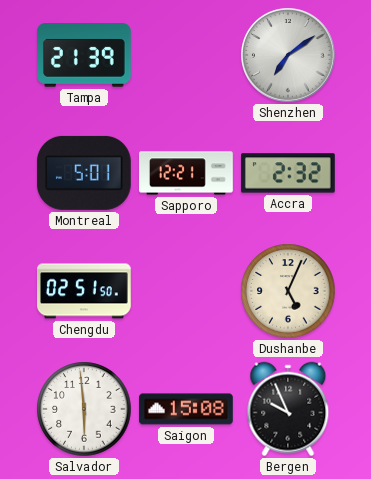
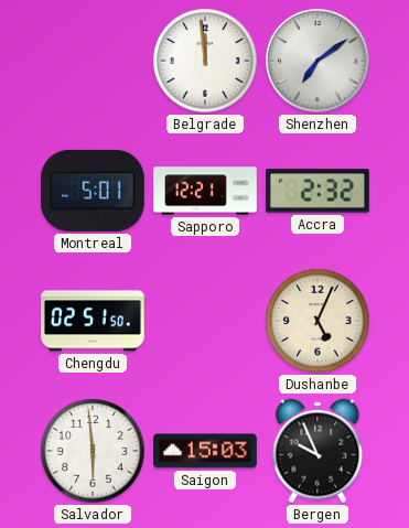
Tampa: 21:39 -> none (85, 55)
Belgrade: none -> 11:59 (205, 61)
Saigon: 15:08 -> 15:03 (206, 451)
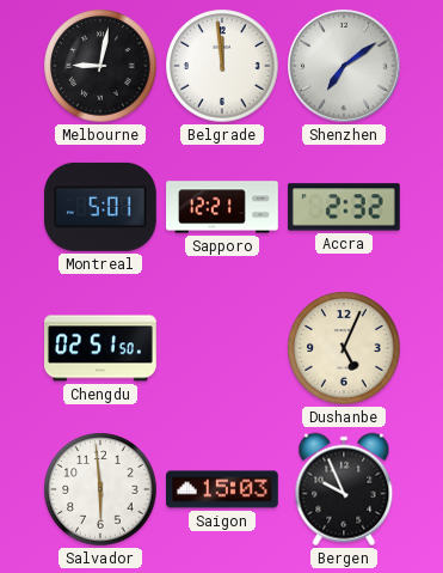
Melbourne: none -> 9:02 (100, 66)
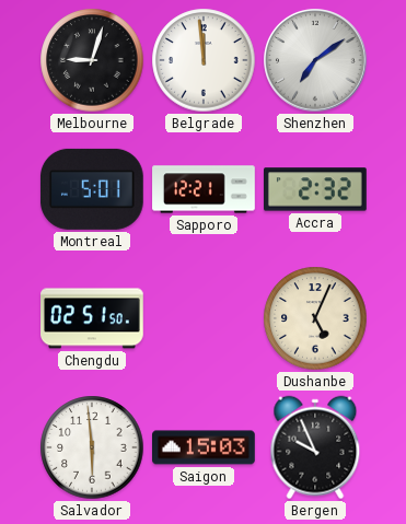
Melbourne: 9:02 -> 9:03 (92, 60)
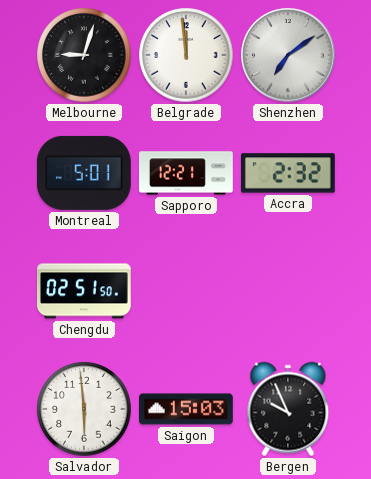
Dushanbe: 5:04 -> none (315, 318)
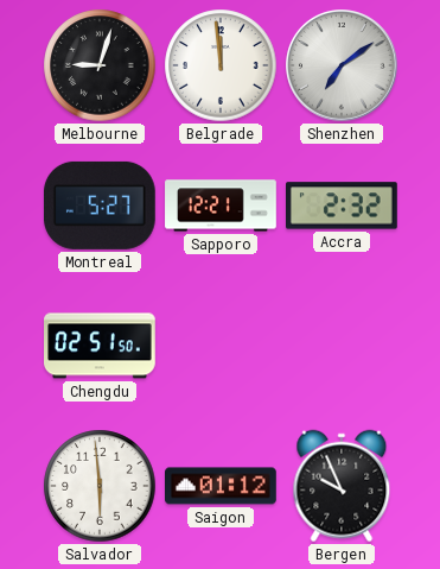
Montreal: 5:01 -> 5:27 (100, 206)
Saigon: 15:03 -> 01:12 (222, 486)
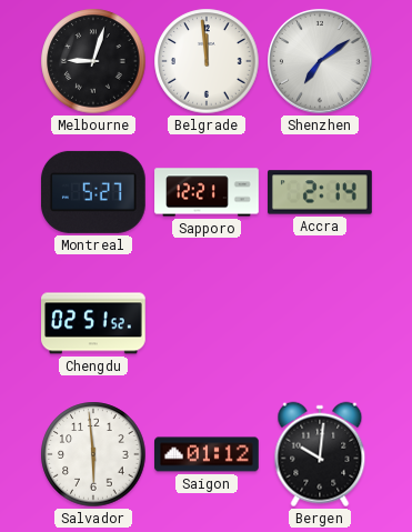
Accra: 2:32 -> 2:14 (321, 192)
Chengdu: 02:51:50 -> 02:51:52 (94, 323)
Bergen: 9:56 -> 10:01 (320, 454)
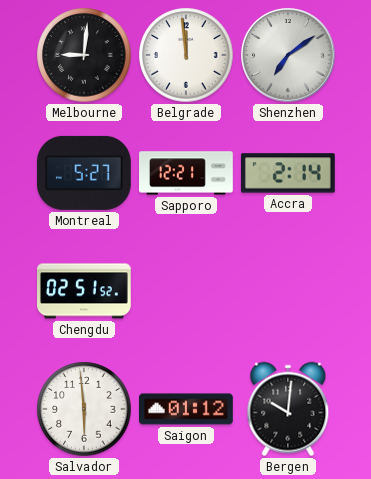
Melbourne: 9:03 -> 9:01 (84, 55)
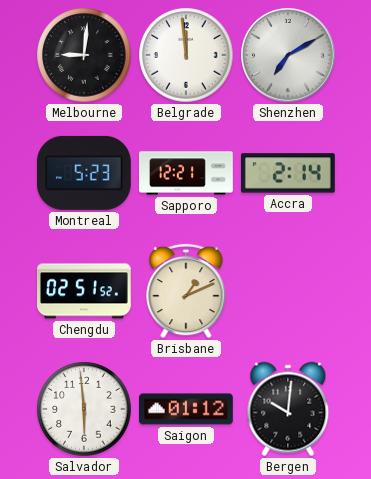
Shenzhen: 7:09 -> 7:10 (288, 55)
Montreal: 5:27 -> 5:23 (84, 173)
Brisbane: none -> 1:11 (186, 291)
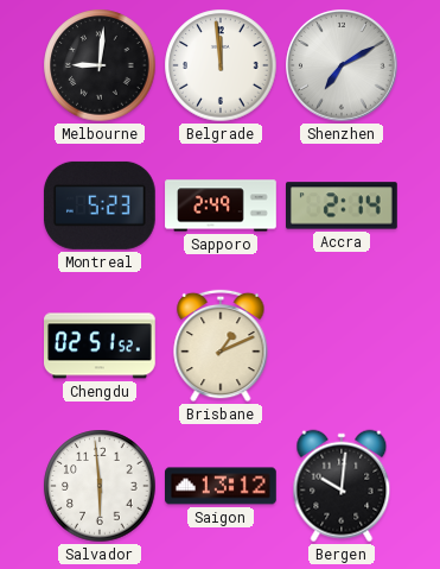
Sapporo: 12:21 -> 2:49 (221, 206)
Saigon: 01:12 -> 13:12 (222, 486)
